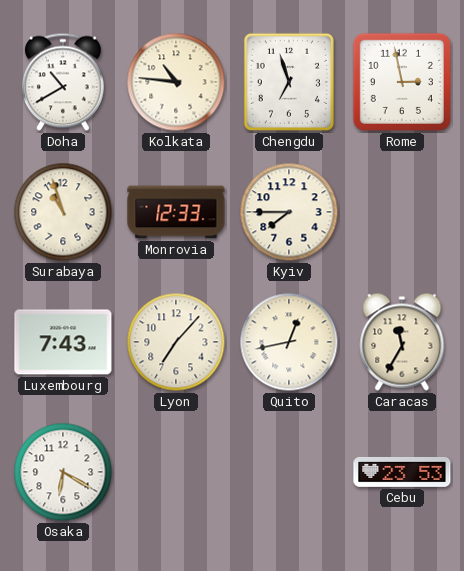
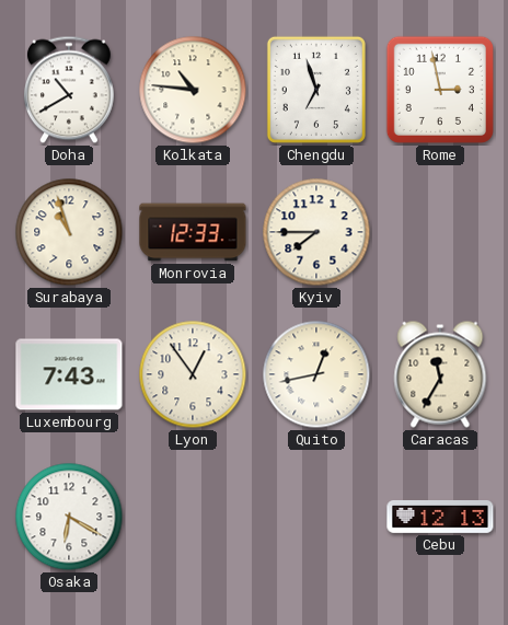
Lyon: 7:07 -> 12:54 (193, 374)
Cebu: 23:53 -> 12:13 (440, 517)
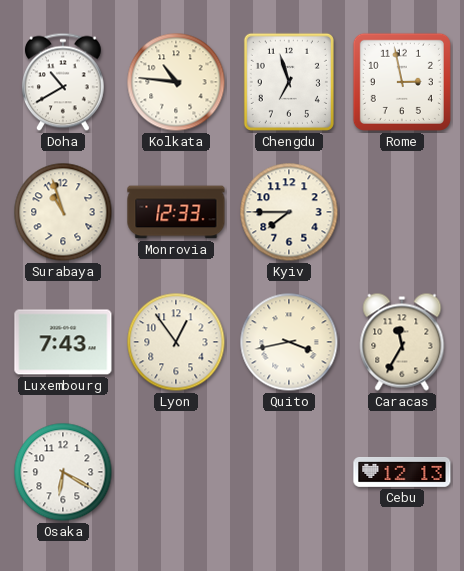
Quito: 12:43 -> 3:43 (289, 342)
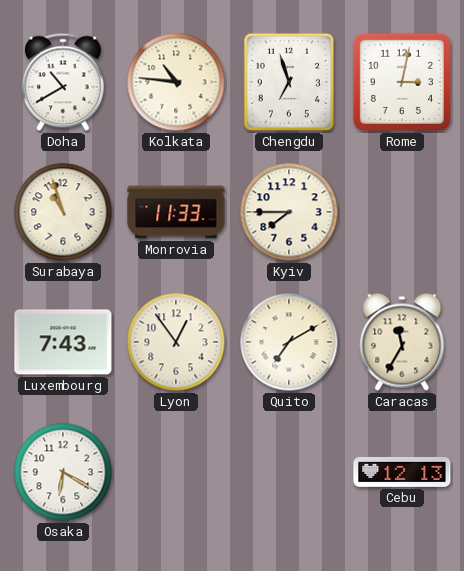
Rome: 2:58 -> 3:02 (402, 82)
Monrovia: 12:33 -> 11:33 (176, 212)
Quito: 3:43 -> 7:10 (289, 342)
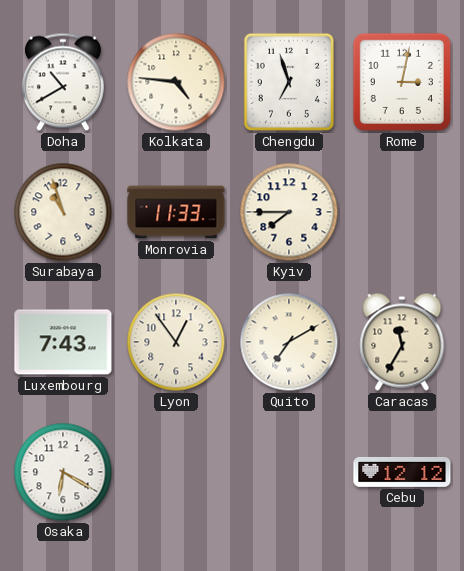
Kolkata: 10:46 -> 4:46 (176, 82)
Cebu: 12:13 -> 12:12 (402, 472)
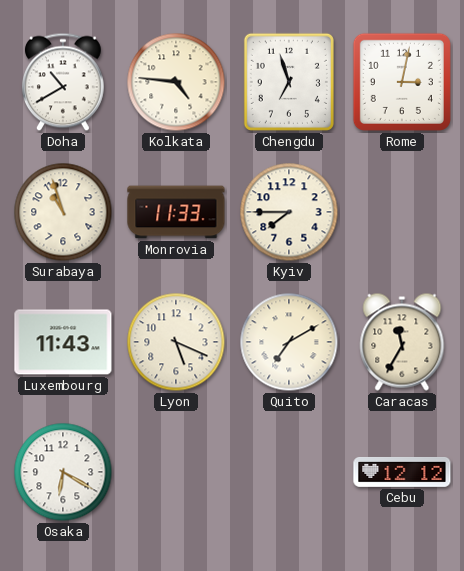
Luxembourg: 7:43 -> 11:43 (63, 342)
Lyon: 12:54 -> 5:19 (176, 342)
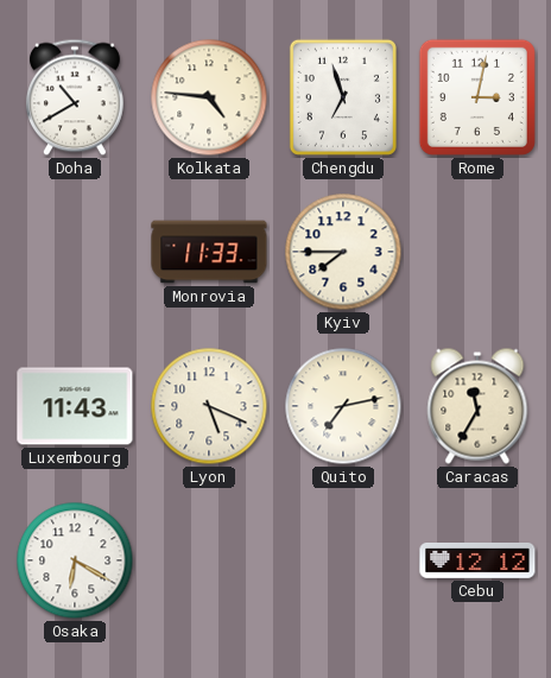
Surabaya: 10:57 -> none (63, 212)
Quito: 7:10 -> 7:13 (343, 406)
